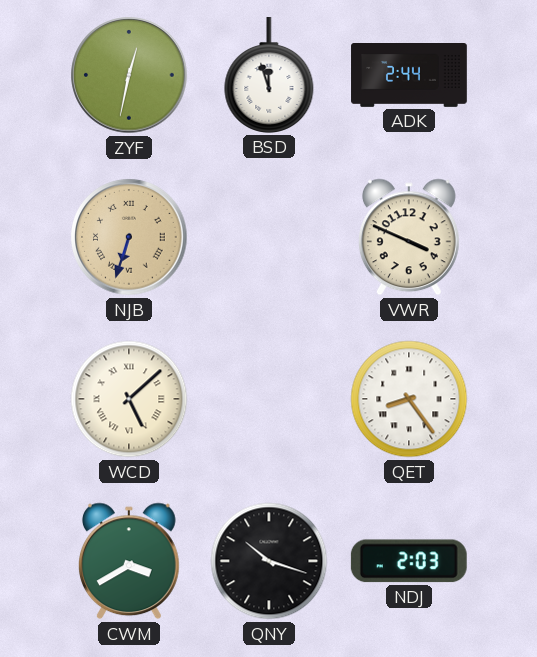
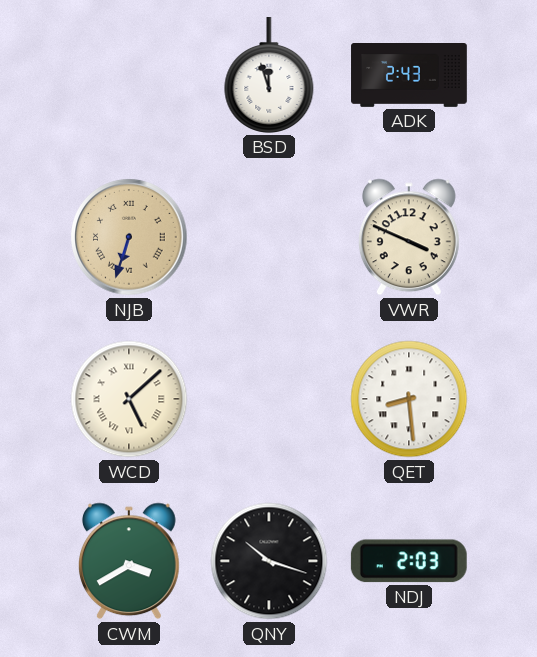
ZYF: 12:32 -> none (129, 75)
ADK: 2:44 -> 2:43 (409, 76)
QET: 8:24 -> 8:29 (409, 399)
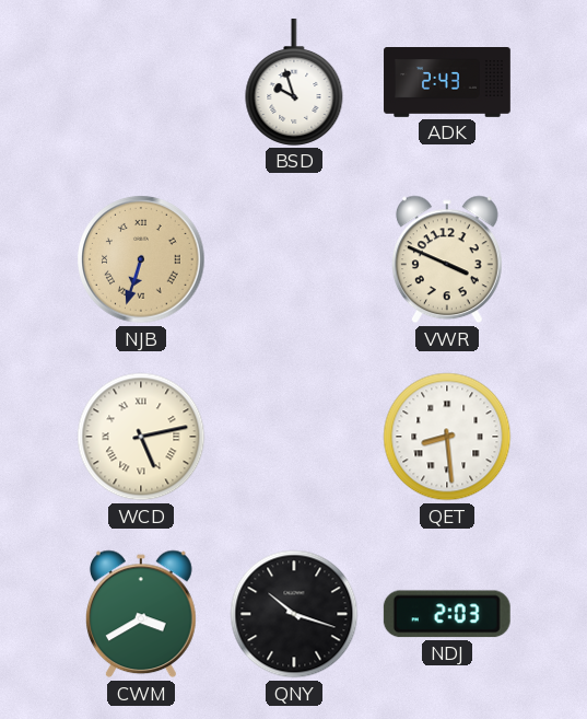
BSD: 11:57 -> 9:57 (294, 83)
WCD: 5:08 -> 5:13 (141, 437)
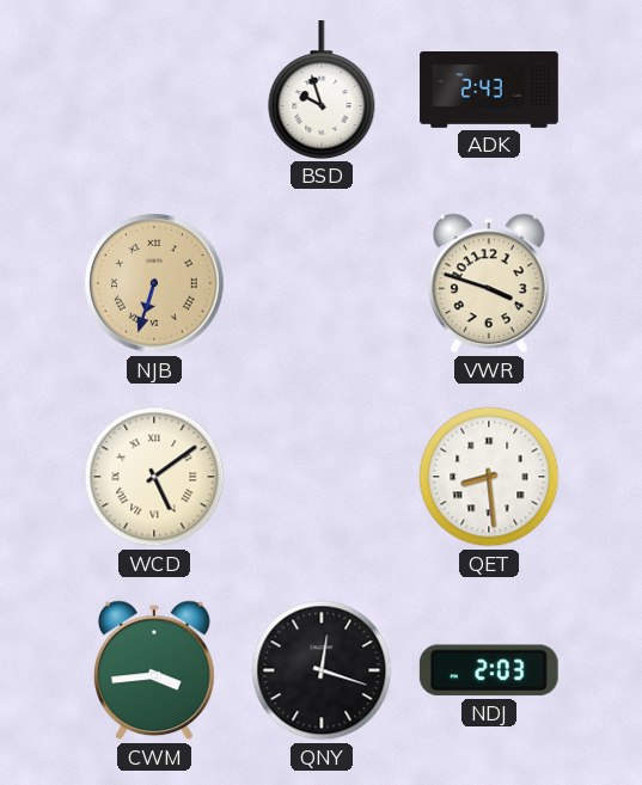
VWR: 3:49 -> 3:48 (489, 283)
WCD: 5:13 -> 5:09 (154, 477)
CWM: 3:40 -> 3:44 (154, 670)
QNY: 10:18 -> 12:18 (322, 670)
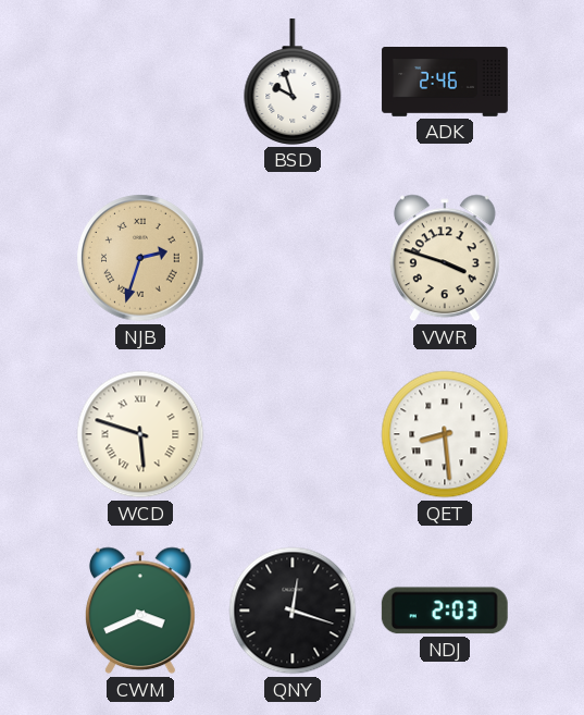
ADK: 2:43 -> 2:46 (445, 83)
NJB: 6:33 -> 2:33 (140, 258)
WCD: 5:09 -> 5:48 (140, 434)
CWM: 3:44 -> 3:41 (140, 611)
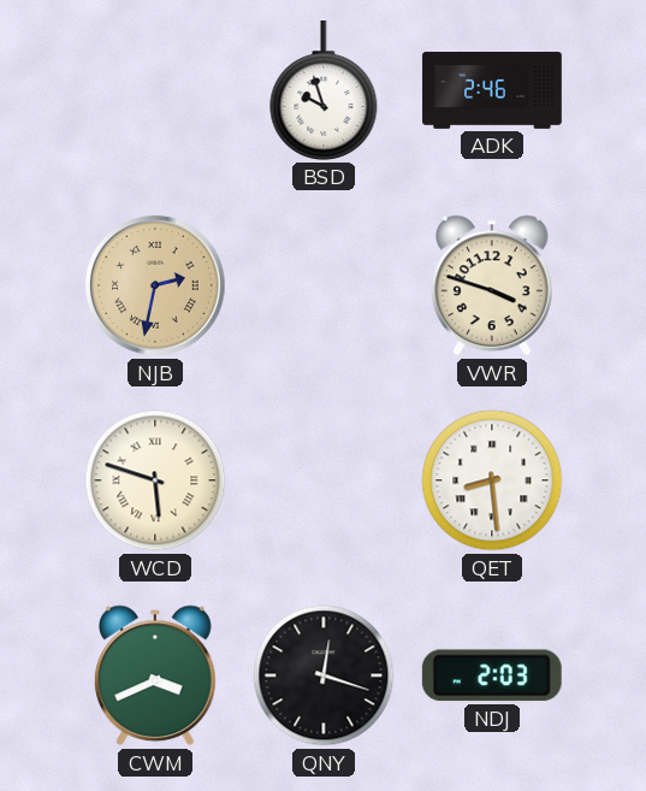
NJB: 2:33 -> 2:32 (155, 285)
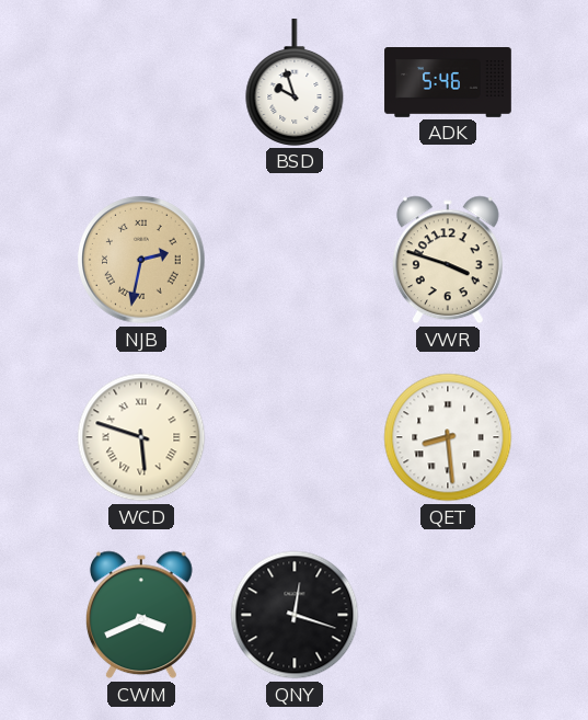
ADK: 2:46 -> 5:46 (448, 83)
NDJ: 2:03 -> none (492, 675)
